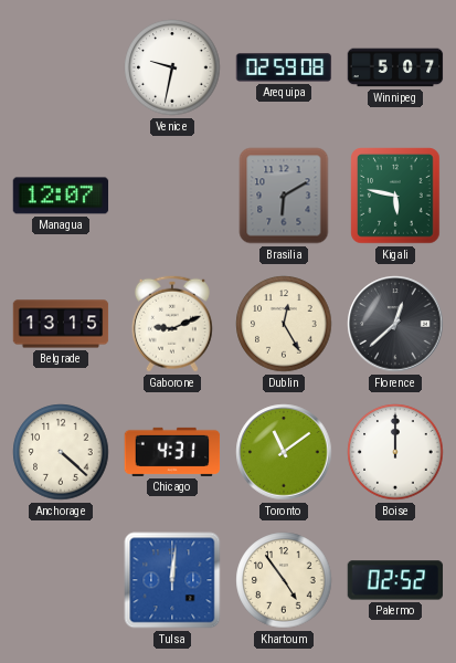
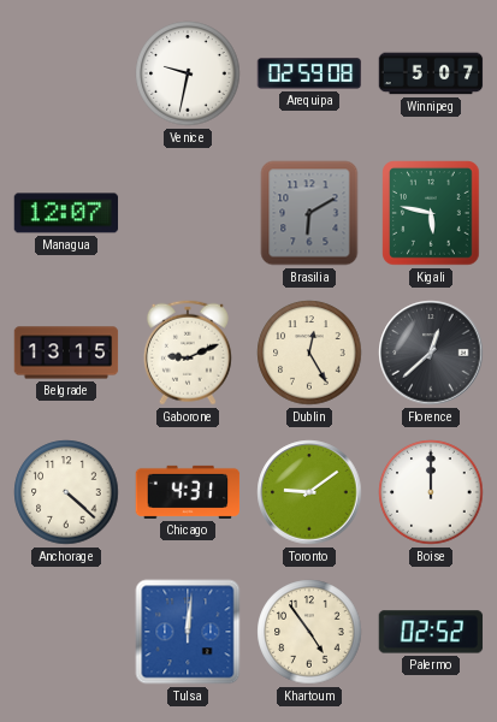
Toronto: 11:09 -> 9:09 (309, 492)
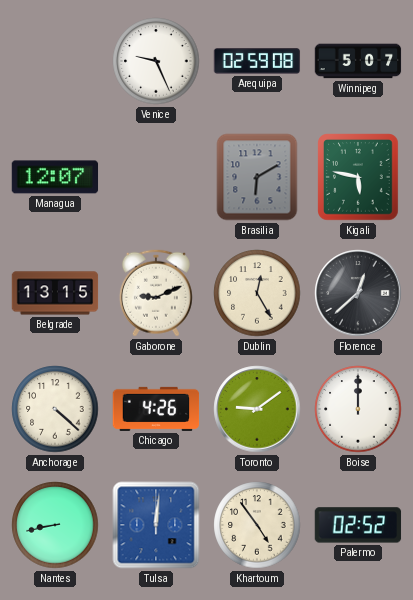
Venice: 9:32 -> 9:26 (156, 61)
Chicago: 4:31 -> 4:26 (156, 409)
Nantes: none -> 8:43 (55, 525)
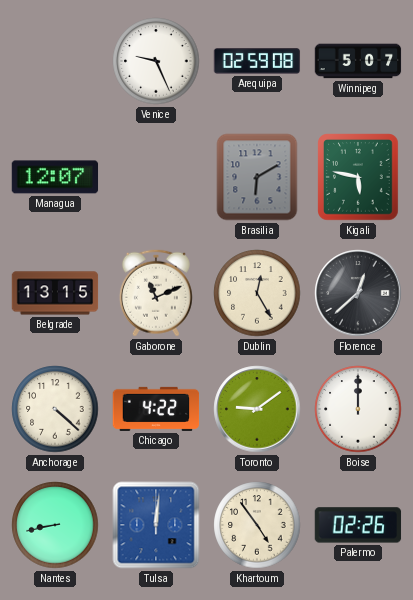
Gaborone: 9:11 -> 11:11 (156, 293)
Chicago: 4:26 -> 4:22 (156, 409)
Palermo: 02:52 -> 02:26 (358, 525)
